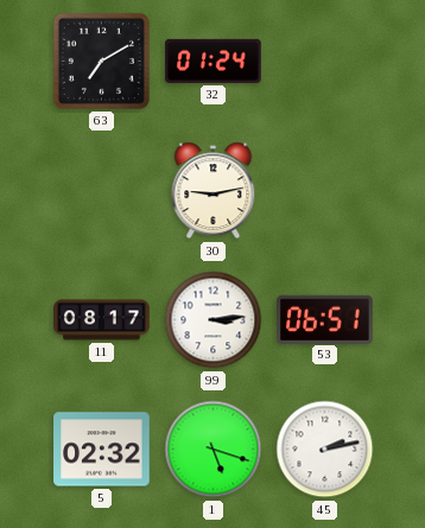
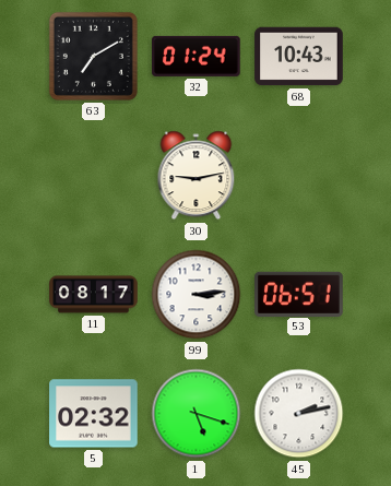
68: none -> 10:43 (299, 57)
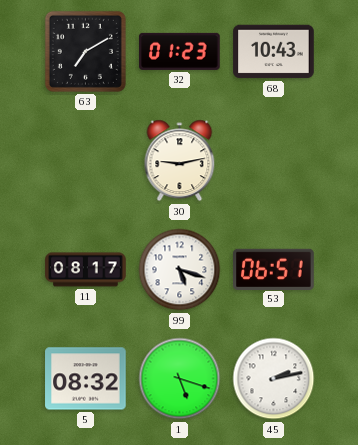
32: 01:24 -> 01:23 (180, 51)
99: 3:14 -> 5:18 (180, 270)
5: 02:32 -> 08:32 (86, 379)
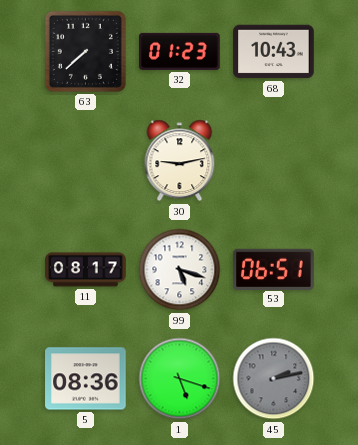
63: 7:10 -> 7:38 (85, 51)
5: 08:32 -> 08:36 (86, 379)
45 dial: white -> grey (274, 379)
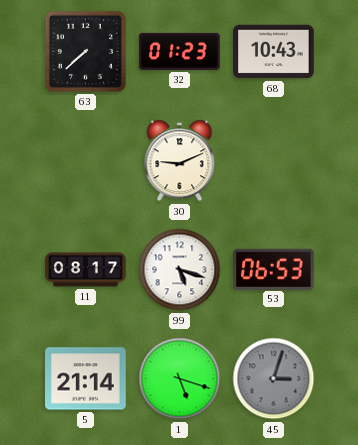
30: 9:13 -> 9:11 (180, 161)
53: 06:51 -> 06:53 (274, 269)
5: 08:36 -> 21:14 (86, 379)
45: 2:13 -> 3:03 (274, 379)
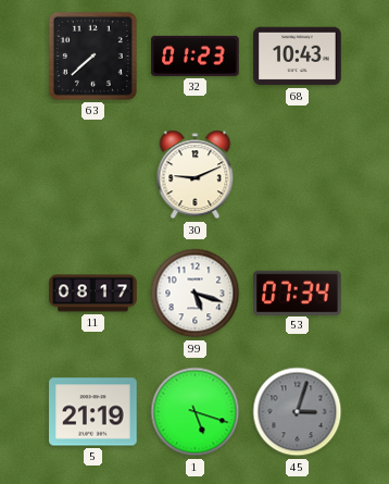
53: 06:53 -> 07:34 (298, 293)
5: 21:14 -> 21:19 (93, 412)
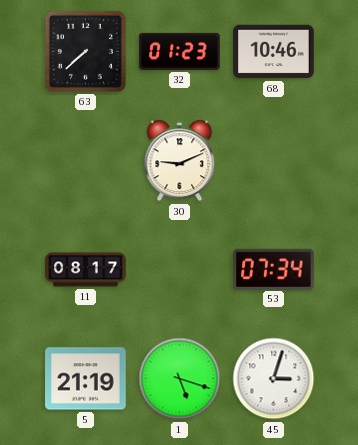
68: 10:43 -> 10:46 (274, 52)
99: 5:18 -> none (196, 294)
45 dial: grey -> white (274, 379)
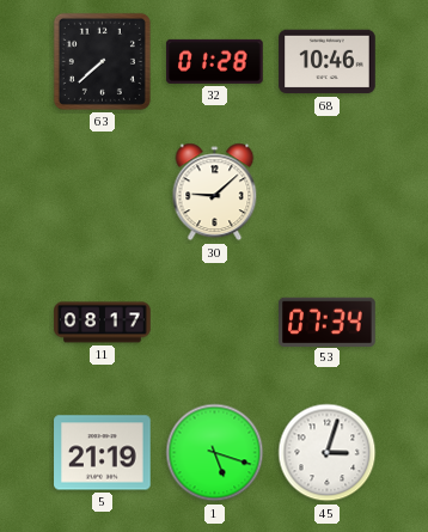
32: 01:23 -> 01:28 (215, 61)
30: 9:11 -> 9:08 (215, 192)
